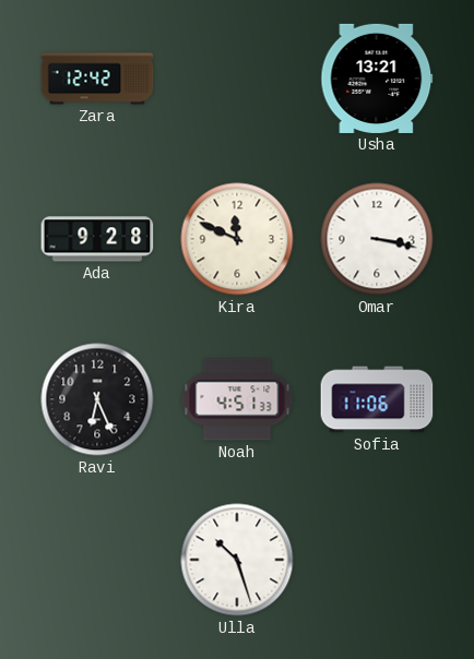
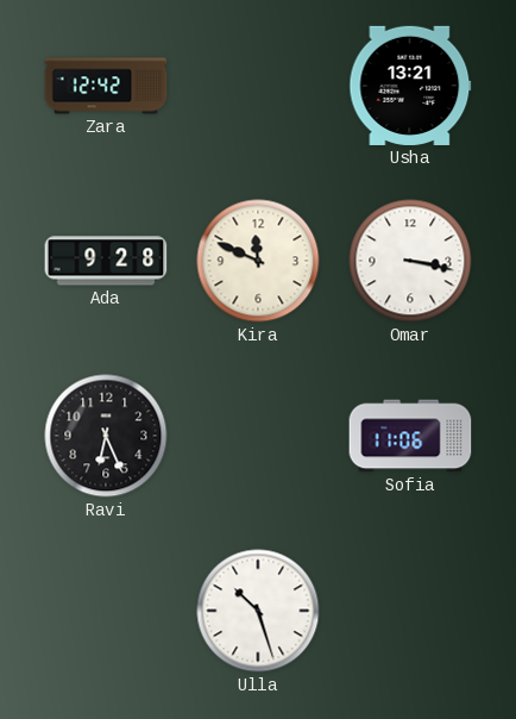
Noah: 4:51 -> none (237, 399)
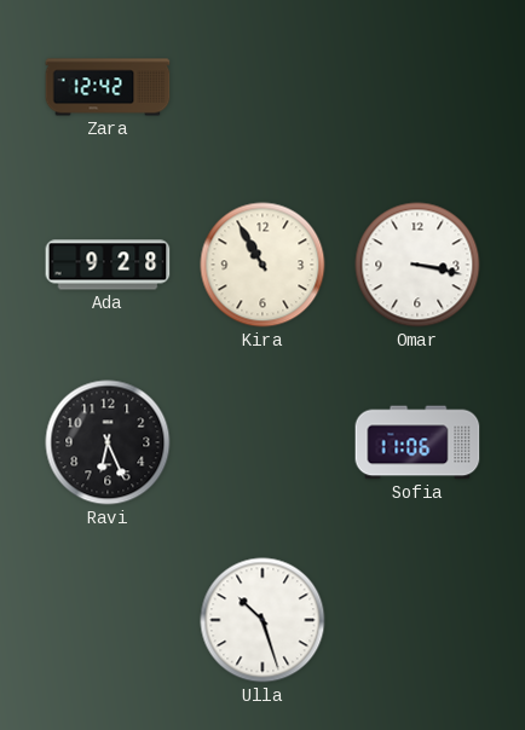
Usha: 13:21 -> none (410, 86)
Kira: 11:49 -> 10:55 (262, 265)
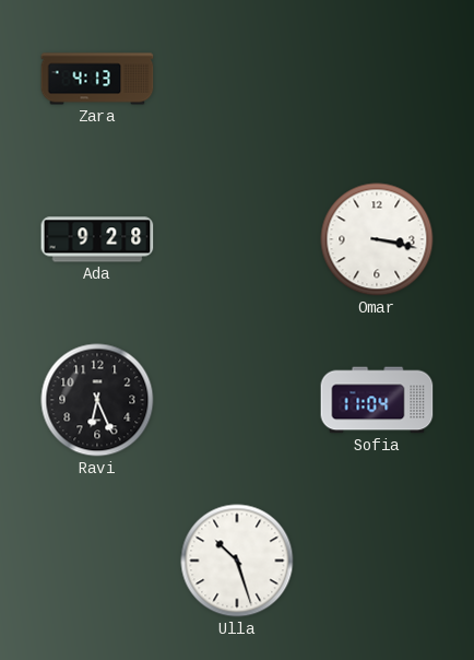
Zara: 12:42 -> 4:13 (97, 79)
Kira: 10:55 -> none (262, 265)
Sofia: 11:06 -> 11:04 (377, 400)
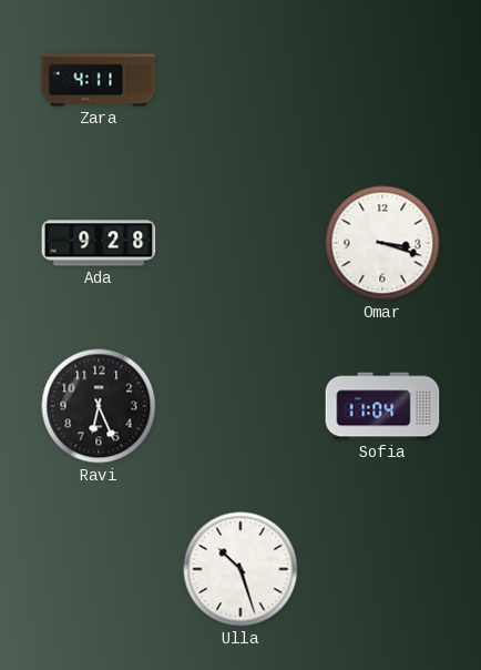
Zara: 4:13 -> 4:11 (99, 80)
Omar: 3:17 -> 3:18 (382, 243)
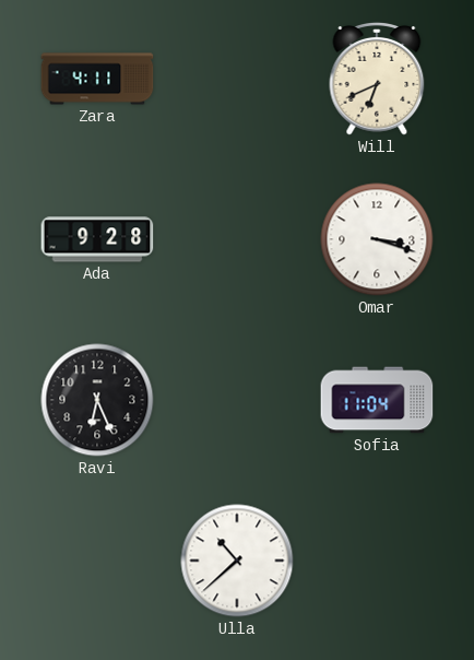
Will: none -> 6:41 (377, 79)
Ulla: 10:27 -> 10:38 (237, 561)
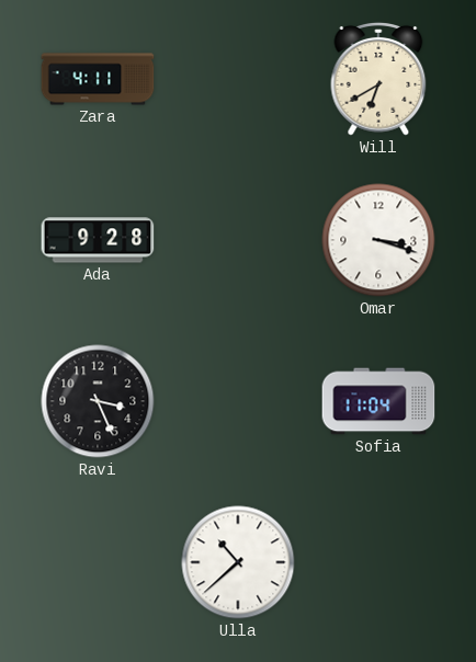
Will: 6:41 -> 6:40 (378, 79)
Ravi: 6:26 -> 3:26 (98, 401)
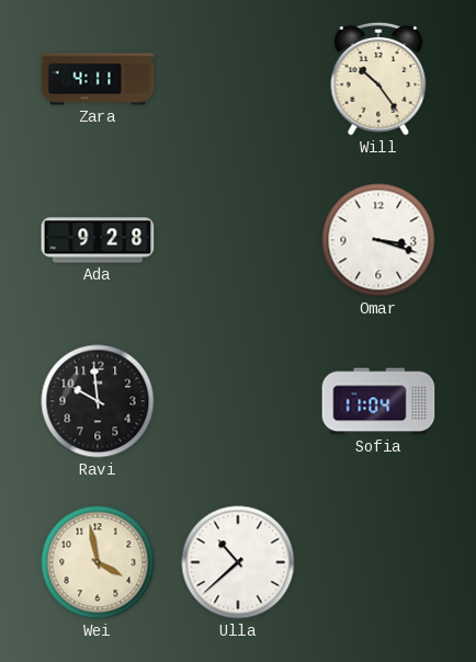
Will: 6:40 -> 10:24 (378, 79)
Ravi: 3:26 -> 9:59 (98, 401)
Wei: none -> 3:58 (98, 562)
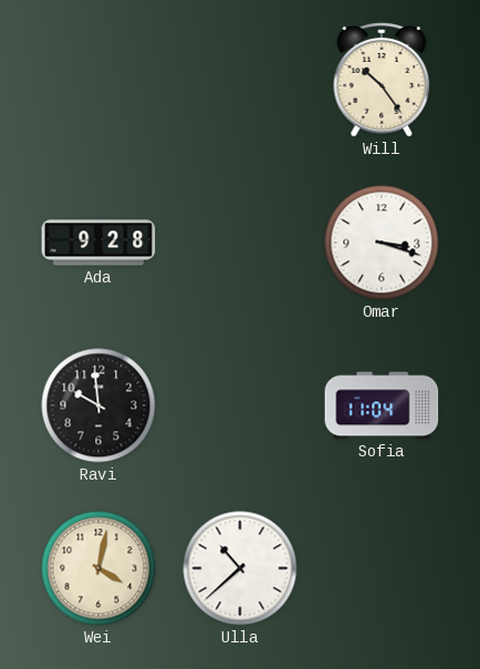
Zara: 4:11 -> none (98, 79)
Wei: 3:58 -> 4:02 (98, 568)
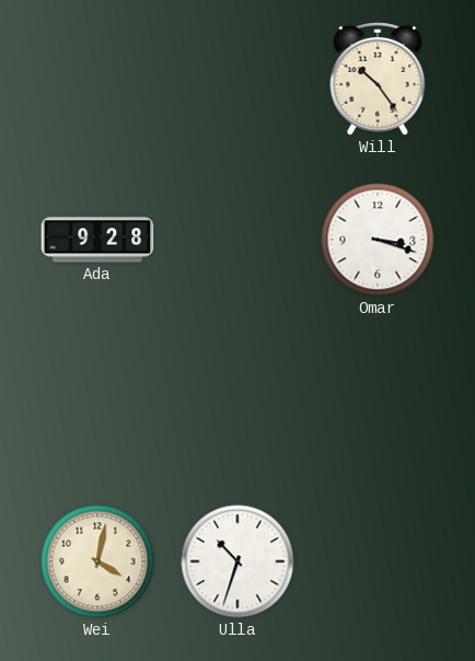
Ravi: 9:59 -> none (98, 405)
Sofia: 11:04 -> none (382, 405)
Ulla: 10:38 -> 10:33 (237, 561)
